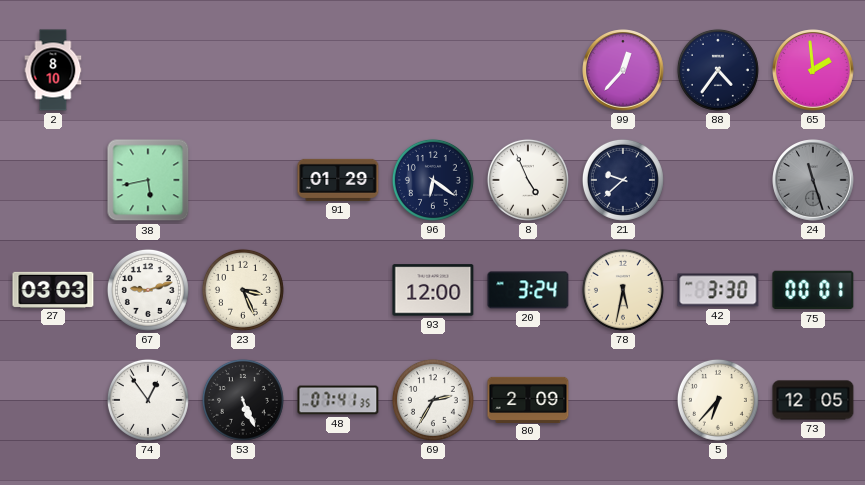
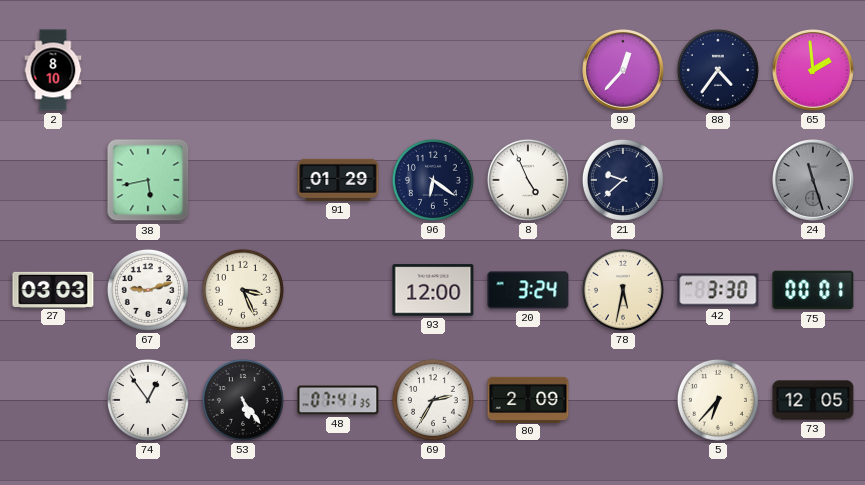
53: 5:26 -> 5:24 (243, 400)
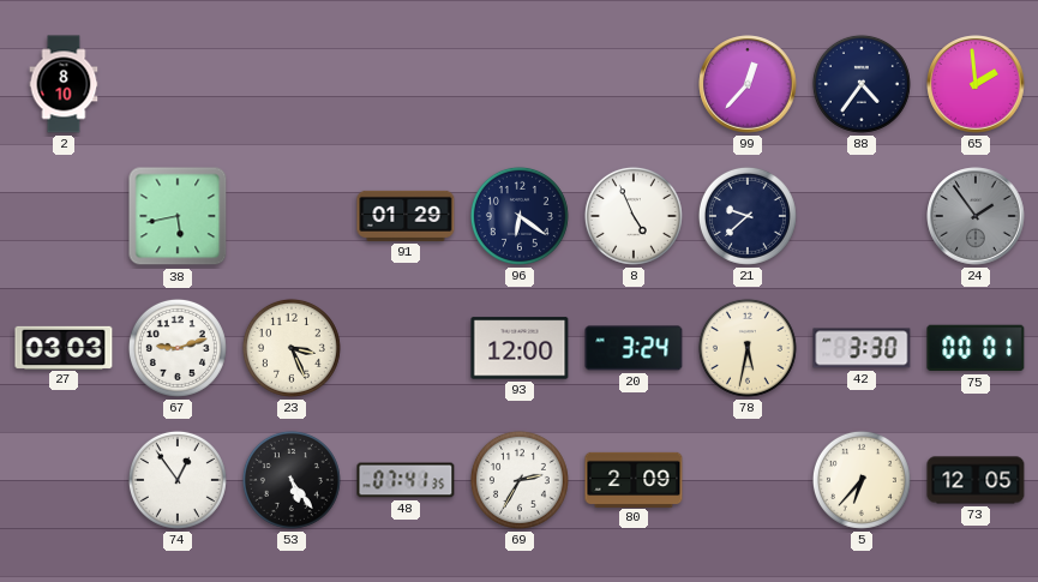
24: 11:27 -> 1:54 (976, 216)
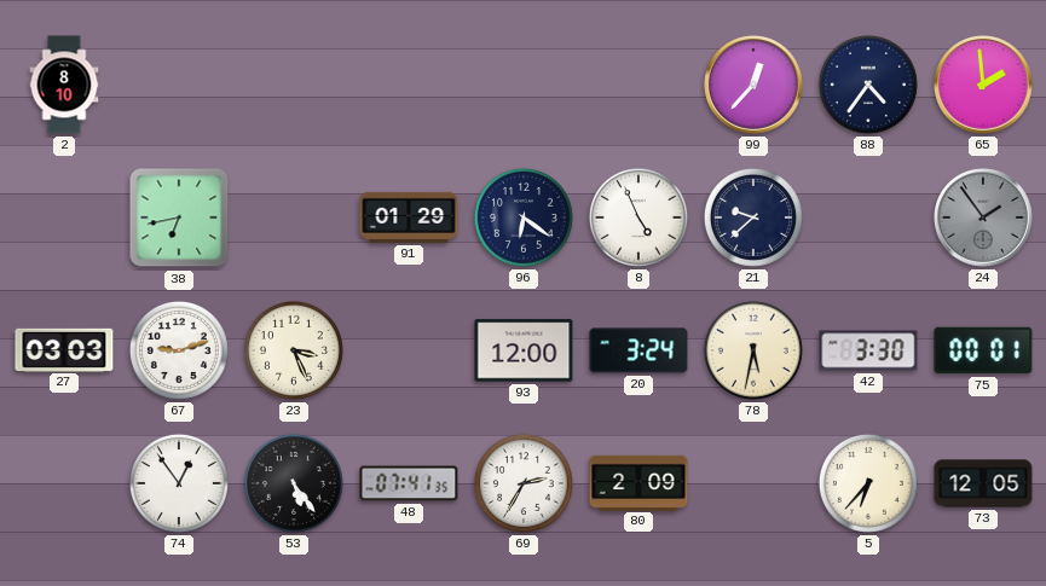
38: 5:43 -> 6:43 (179, 217)
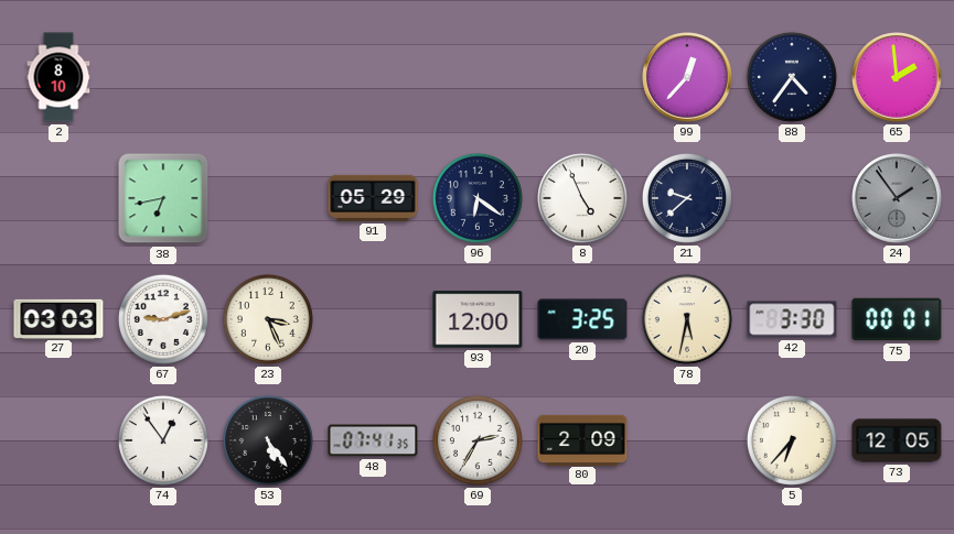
91: 01:29 -> 05:29 (373, 198)
20: 3:24 -> 3:25 (582, 319)
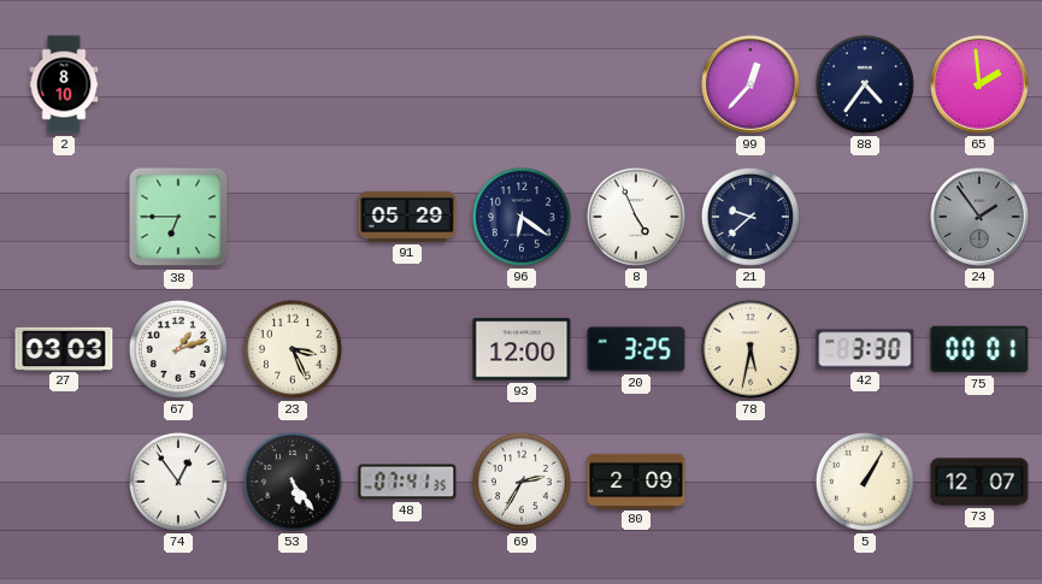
38: 6:43 -> 6:45 (178, 217)
67: 9:12 -> 1:12 (178, 349)
5: 6:37 -> 1:05 (865, 482)
73: 12:05 -> 12:07 (979, 482)
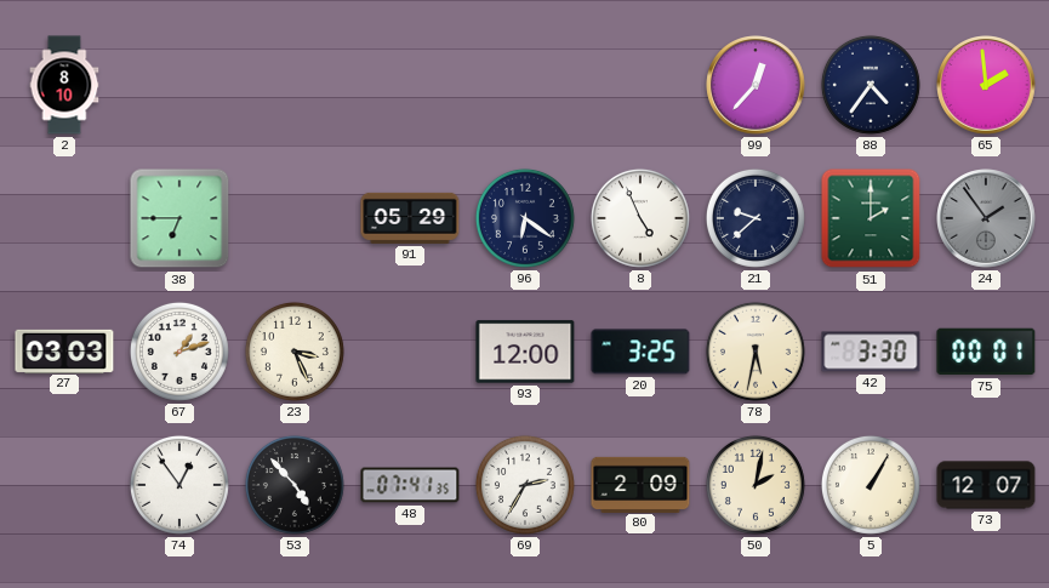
51: none -> 2:00 (871, 218)
53: 5:24 -> 4:53 (295, 485)
50: none -> 2:02 (756, 485)
